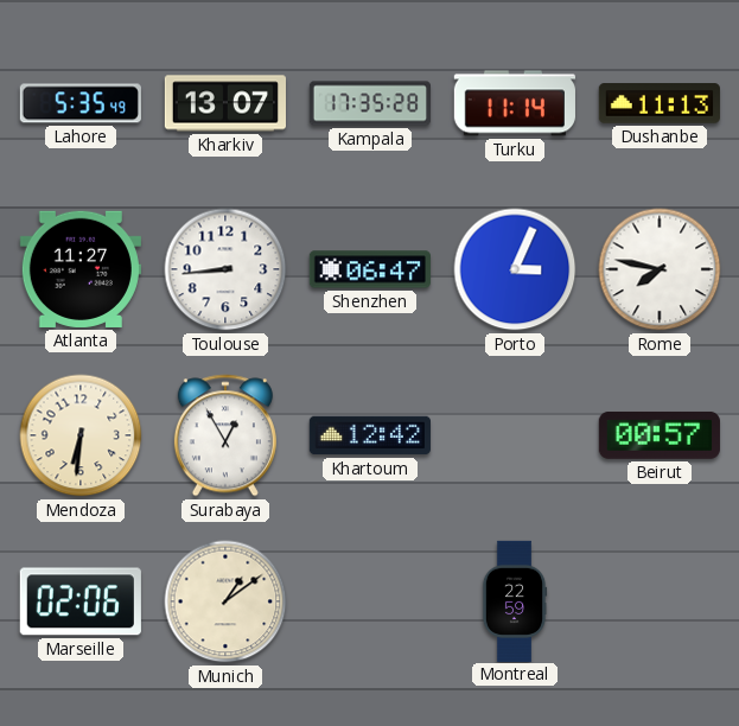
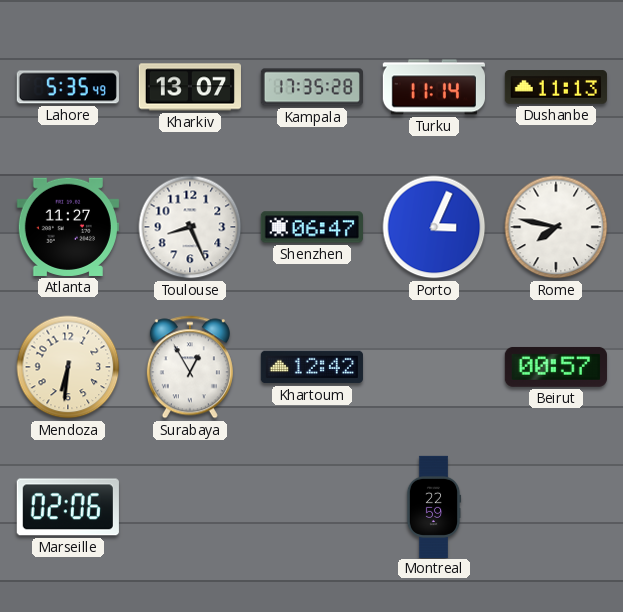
Toulouse: 8:44 -> 8:26 (190, 227)
Munich: 1:09 -> none (225, 601)
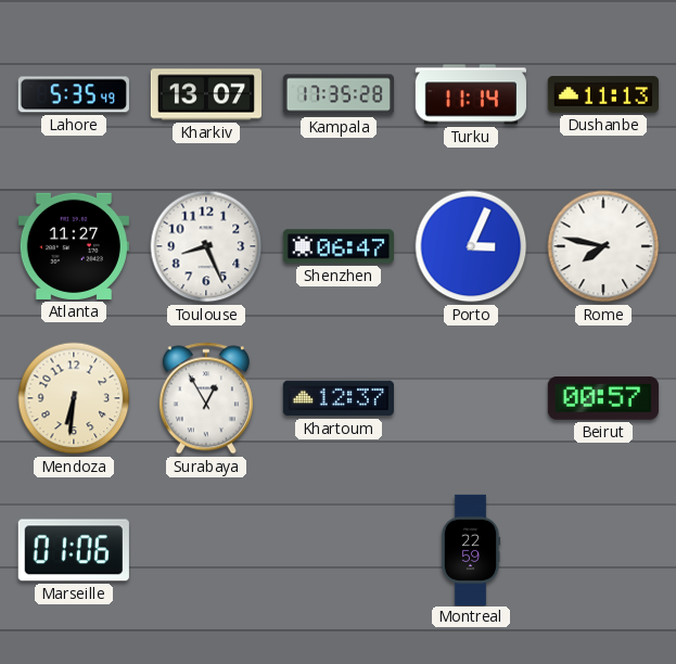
Khartoum: 12:42 -> 12:37 (339, 398)
Marseille: 02:06 -> 01:06 (74, 550)
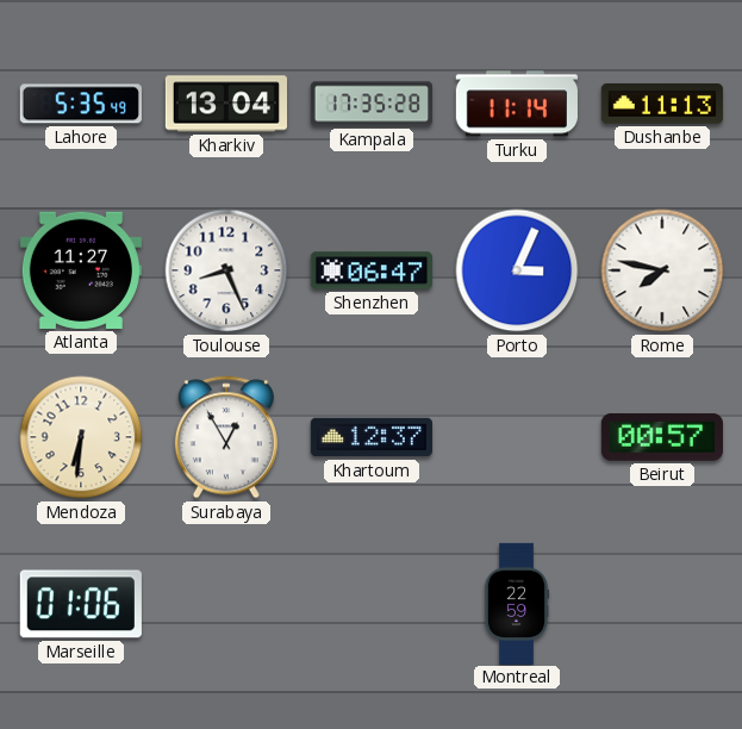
Kharkiv: 13:07 -> 13:04 (225, 104)
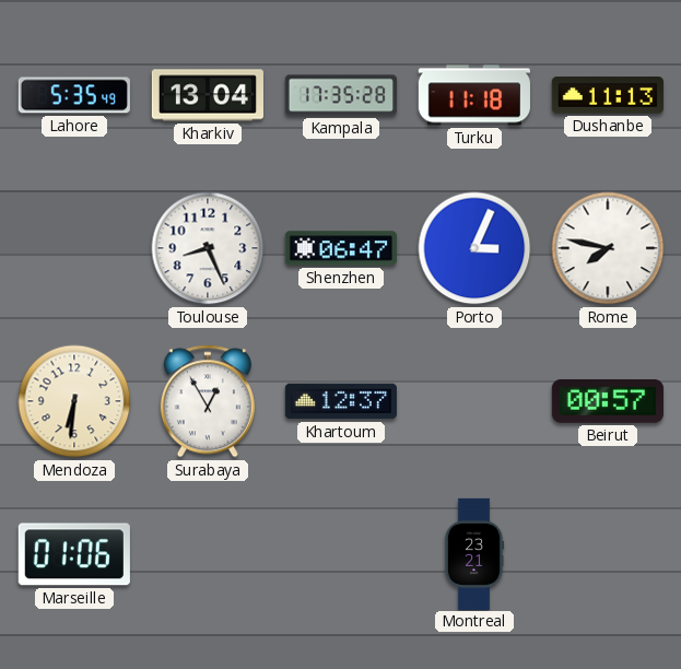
Turku: 11:14 -> 11:18 (474, 95)
Atlanta: 11:27 -> none (81, 270)
Montreal: 22:59 -> 23:21 (474, 553)
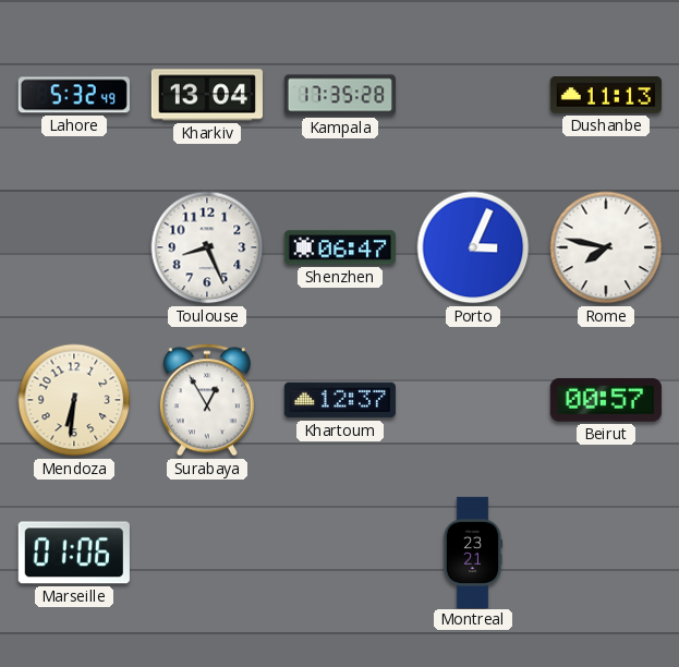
Lahore: 5:35 -> 5:32 (74, 95)
Turku: 11:18 -> none (474, 95)
